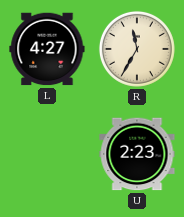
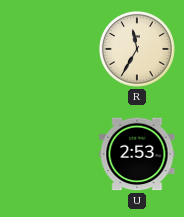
L: 4:27 -> none (47, 49)
U: 2:23 -> 2:53 (137, 154)
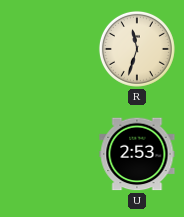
R: 11:35 -> 11:33 (137, 49)
